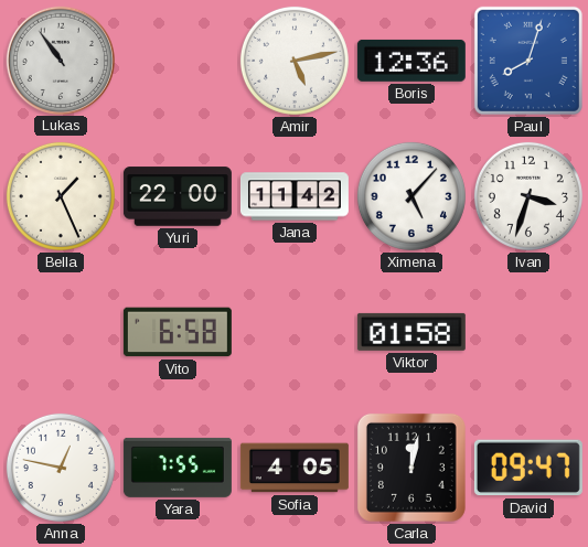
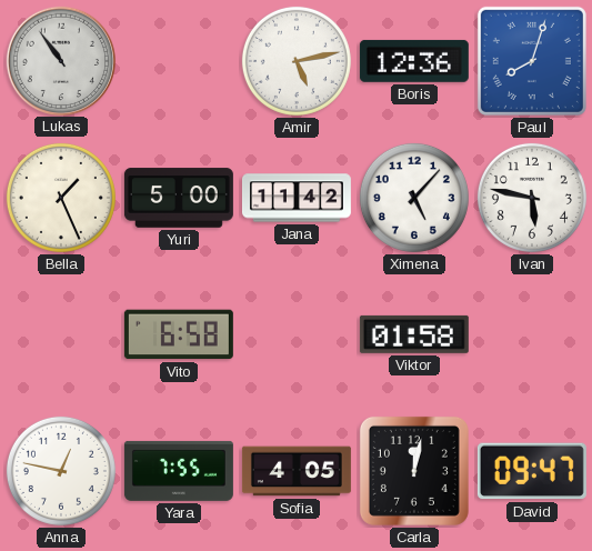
Yuri: 22:00 -> 5:00 (179, 198)
Ivan: 3:33 -> 5:47 (532, 198)
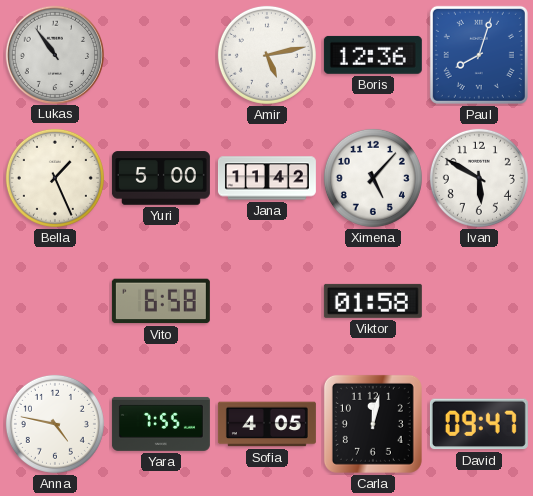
Ivan: 5:47 -> 5:50 (479, 178)
Anna: 12:47 -> 4:47 (55, 424)
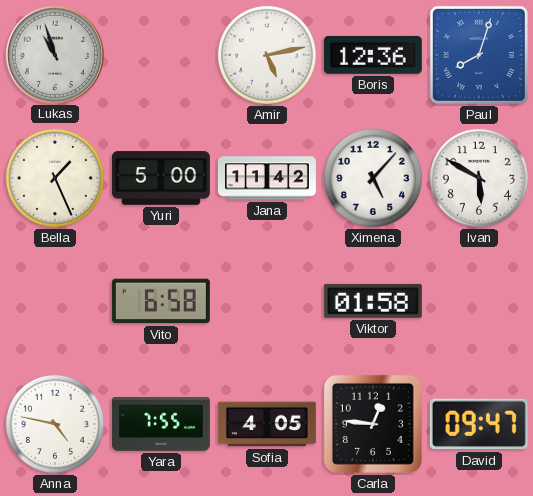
Lukas: 10:54 -> 10:57 (54, 54)
Carla: 12:02 -> 12:46 (373, 424)
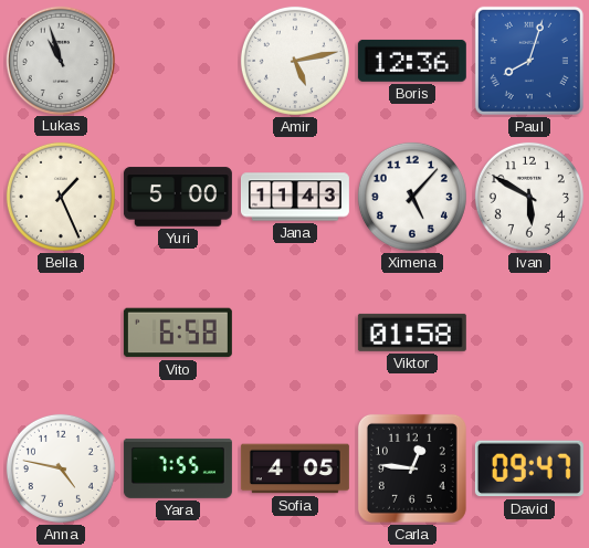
Jana: 11:42 -> 11:43 (295, 197)
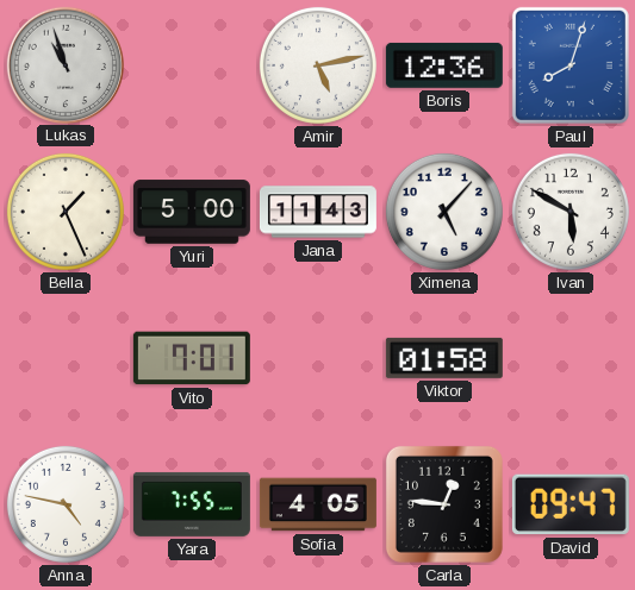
Vito: 6:58 -> 7:01 (192, 358)
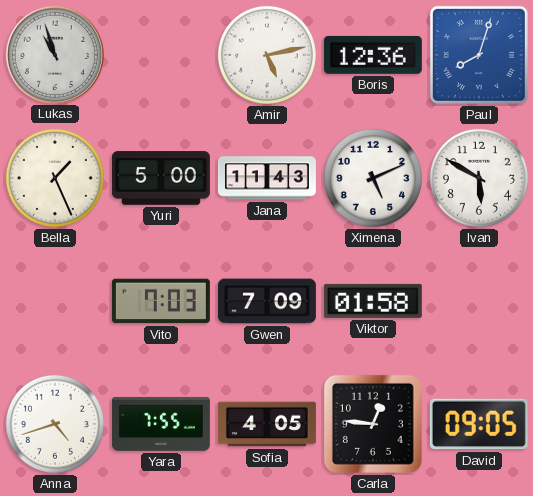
Ximena: 5:07 -> 5:11 (373, 178)
Vito: 7:01 -> 7:03 (161, 301)
Gwen: none -> 7:09 (267, 301)
Anna: 4:47 -> 4:42 (55, 424)
David: 09:47 -> 09:05 (479, 424)
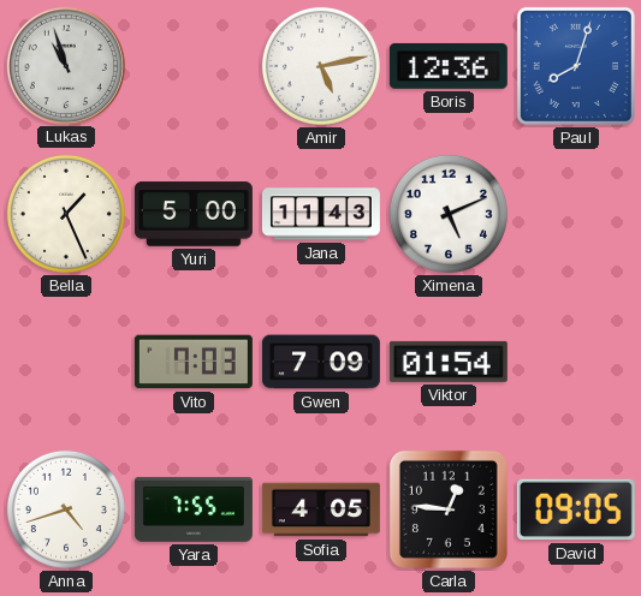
Ivan: 5:50 -> none (479, 178)
Viktor: 01:58 -> 01:54 (449, 362)
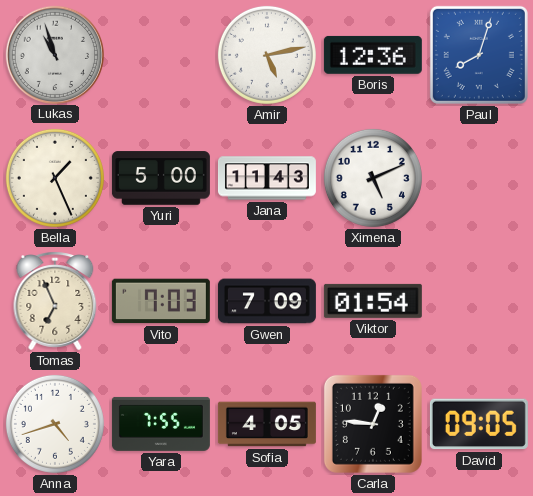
Tomas: none -> 6:56 (55, 301)
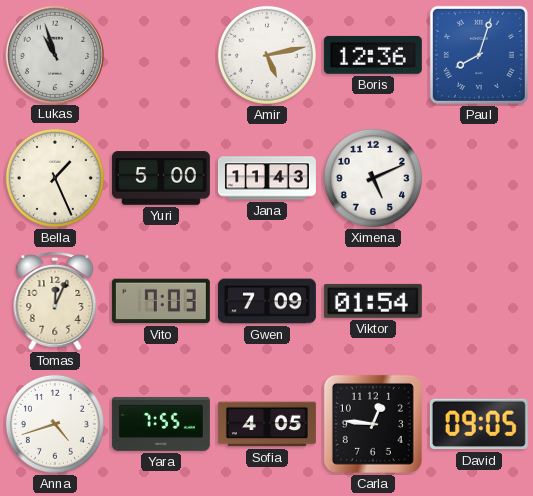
Tomas: 6:56 -> 12:04 (55, 301)
